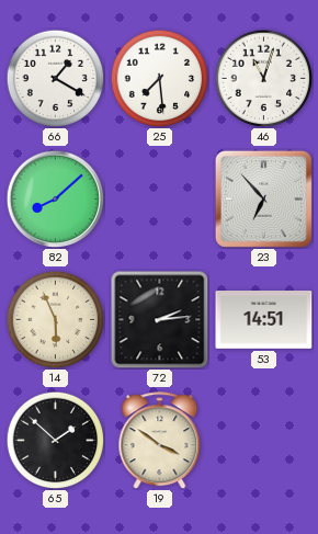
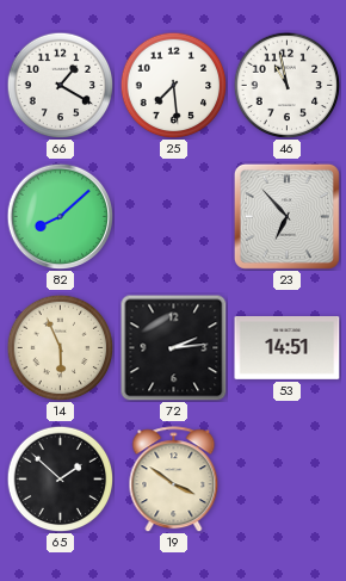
46: 11:03 -> 10:58 (286, 85)
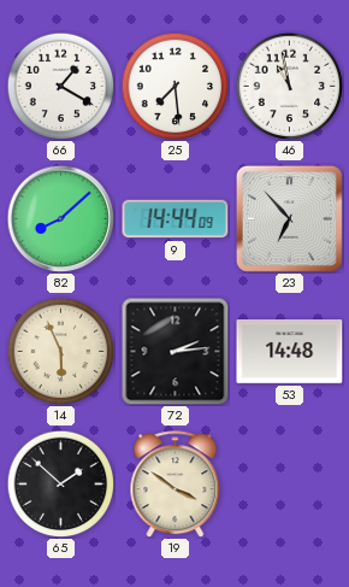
9: none -> 14:44 (176, 219)
53: 14:51 -> 14:48 (290, 352)
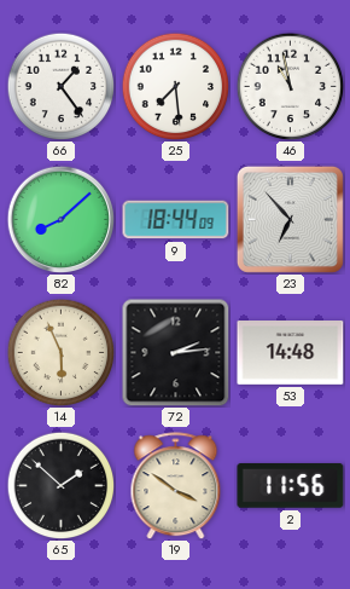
66: 1:20 -> 1:24 (60, 86)
9: 14:44 -> 18:44 (176, 220)
2: none -> 11:56 (291, 486)
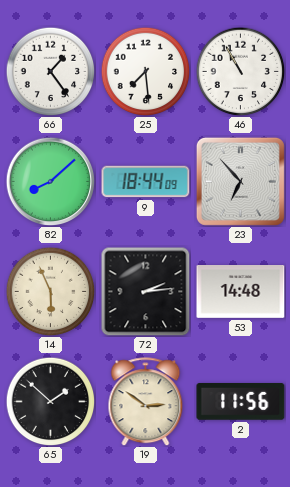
46: 10:58 -> 10:55 (240, 71)
19: 3:51 -> 2:51 (146, 402)
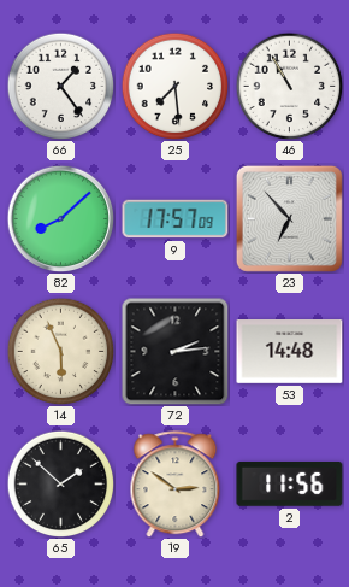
9: 18:44 -> 17:57 (176, 219)
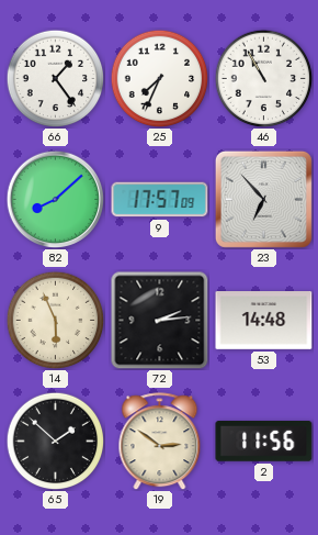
25: 7:29 -> 7:34 (159, 78)
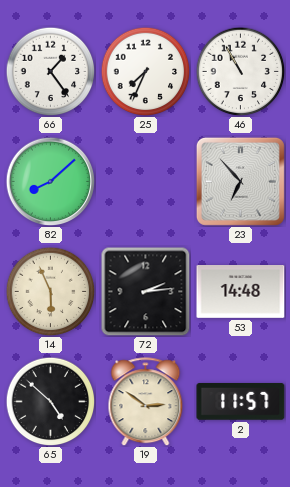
9: 17:57 -> none (160, 200)
65: 1:52 -> 4:52 (50, 401)
2: 11:56 -> 11:57 (241, 402)
